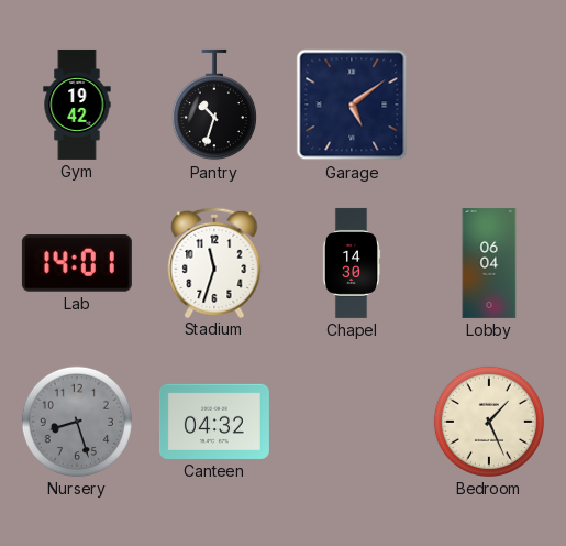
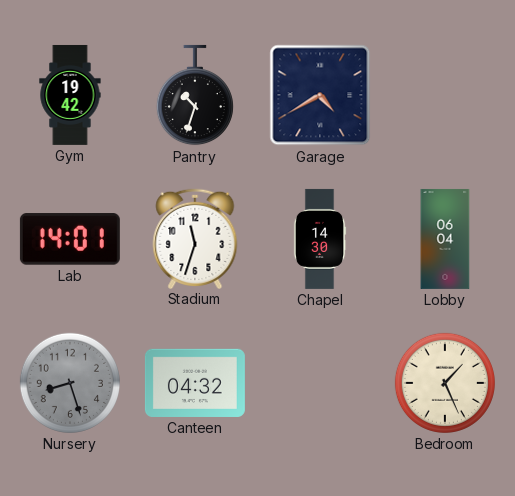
Garage: 5:09 -> 4:40 (320, 95)
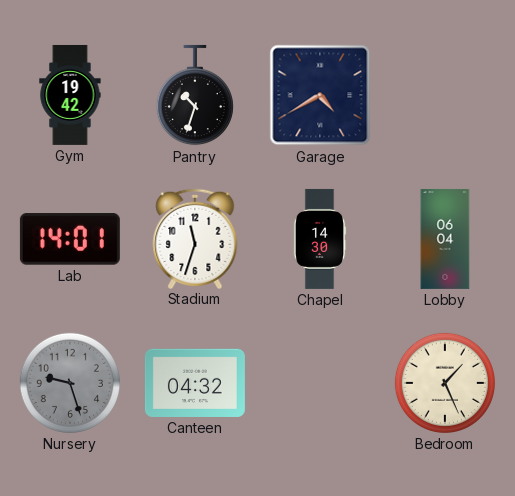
Nursery: 8:27 -> 9:27 (70, 383)
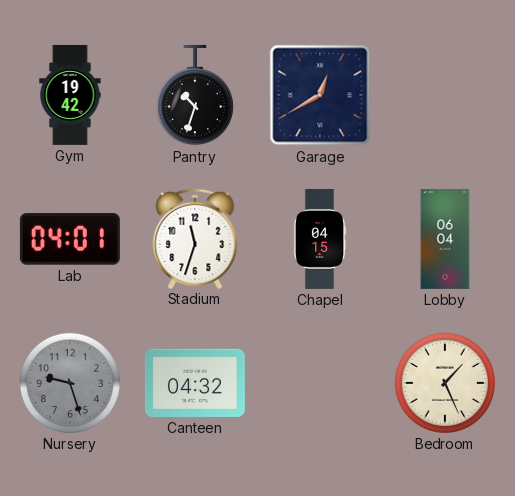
Garage: 4:40 -> 12:40 (320, 95)
Lab: 14:01 -> 04:01 (70, 239)
Chapel: 14:30 -> 04:15 (320, 239)
